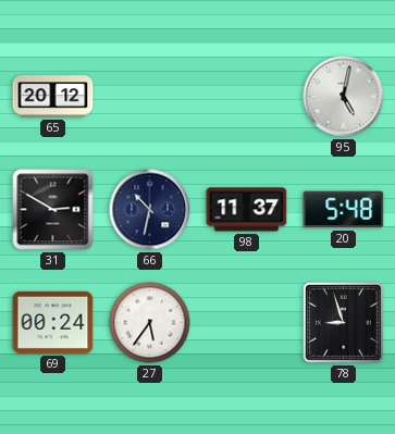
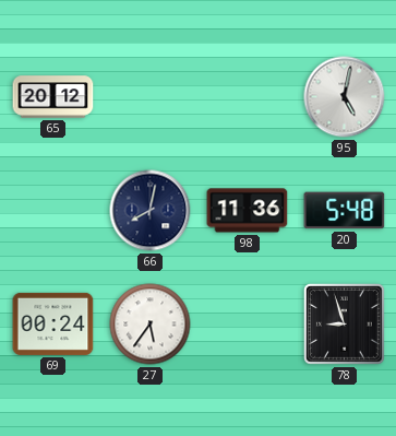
31: 2:50 -> none (53, 210)
66: 10:32 -> 8:02 (151, 211)
98: 11:37 -> 11:36 (248, 211)
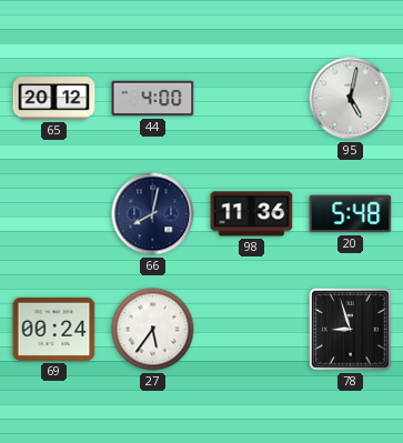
44: none -> 4:00 (153, 99)
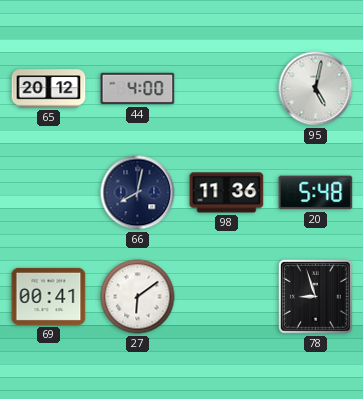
69: 00:24 -> 00:41 (49, 296)
27: 5:36 -> 6:09 (138, 297)
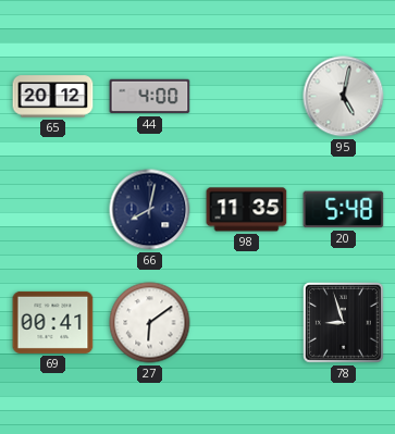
98: 11:36 -> 11:35 (247, 210)
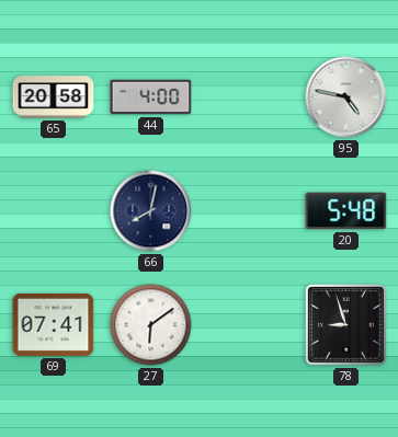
65: 20:12 -> 20:58 (54, 97)
95: 5:02 -> 4:47 (346, 97)
98: 11:35 -> none (247, 210)
69: 00:41 -> 07:41 (54, 324)
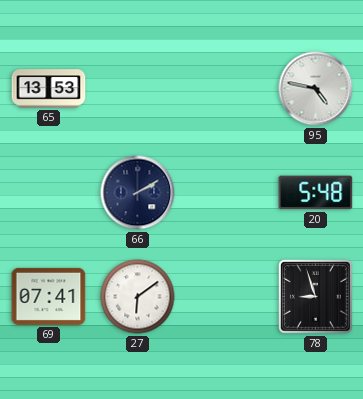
65: 20:58 -> 13:53 (49, 89)
44: 4:00 -> none (151, 97)
66: 8:02 -> 2:10 (138, 193)
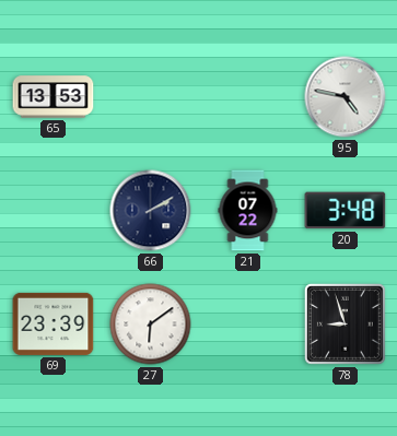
21: none -> 07:22 (248, 211)
20: 5:48 -> 3:48 (346, 211)
69: 07:41 -> 23:39 (54, 323)
